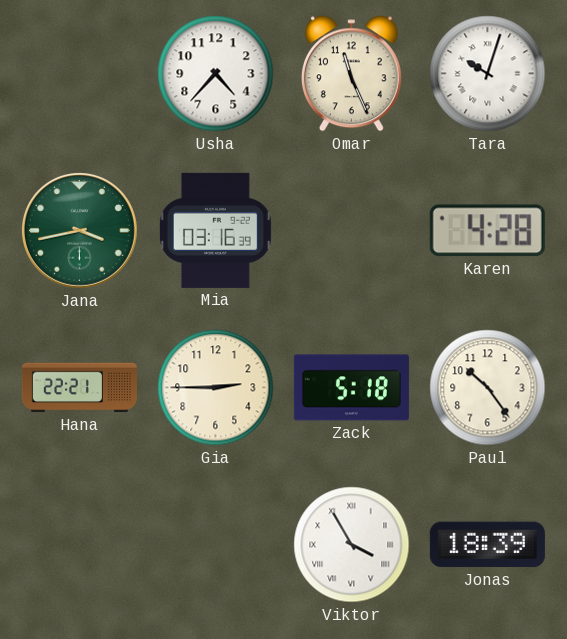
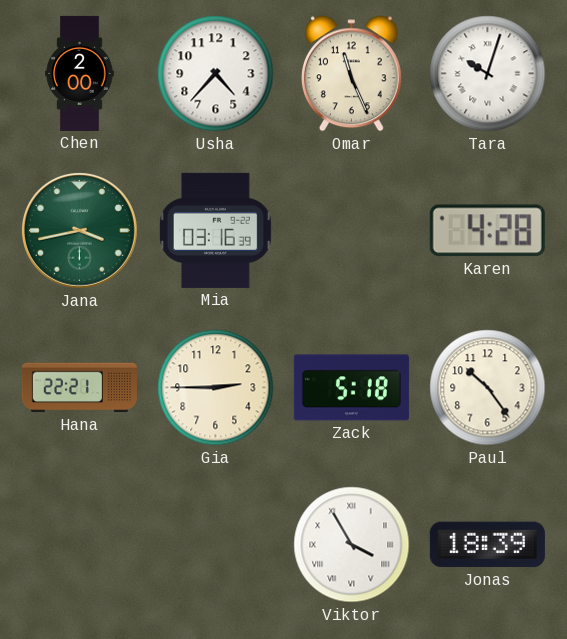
Chen: none -> 2:00 (80, 73)
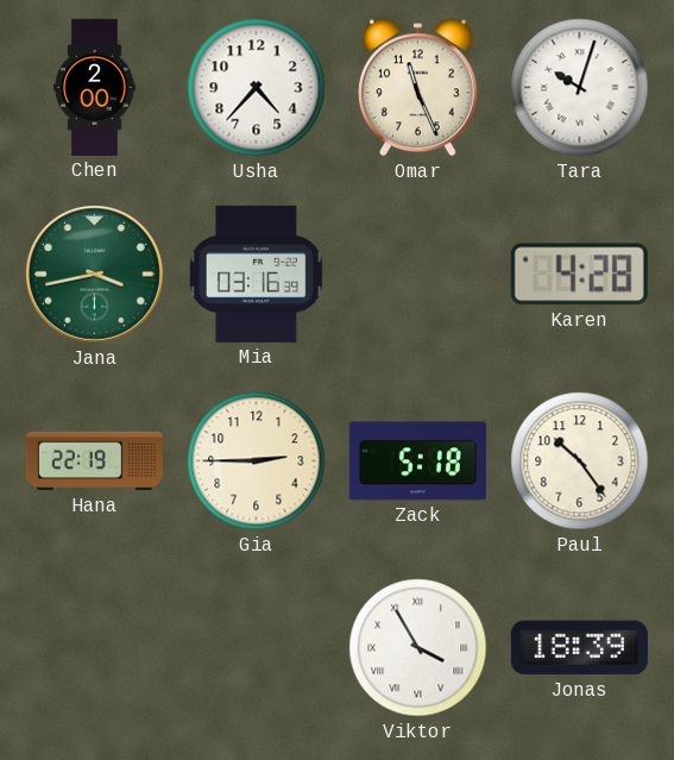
Hana: 22:21 -> 22:19 (94, 461)
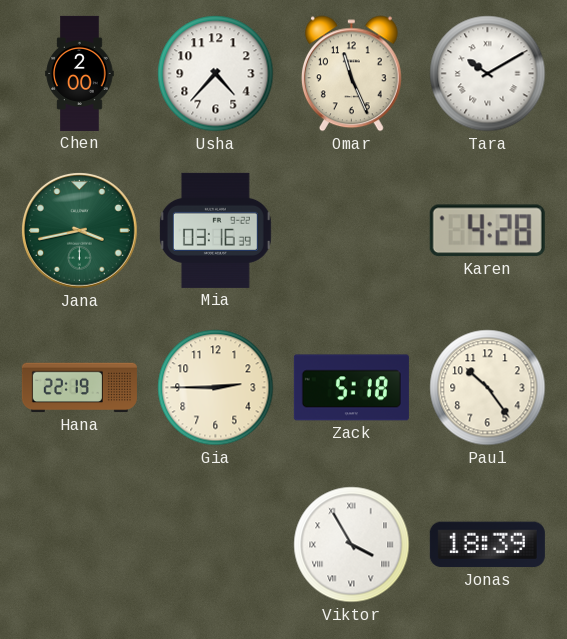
Tara: 10:03 -> 10:10 (488, 74)
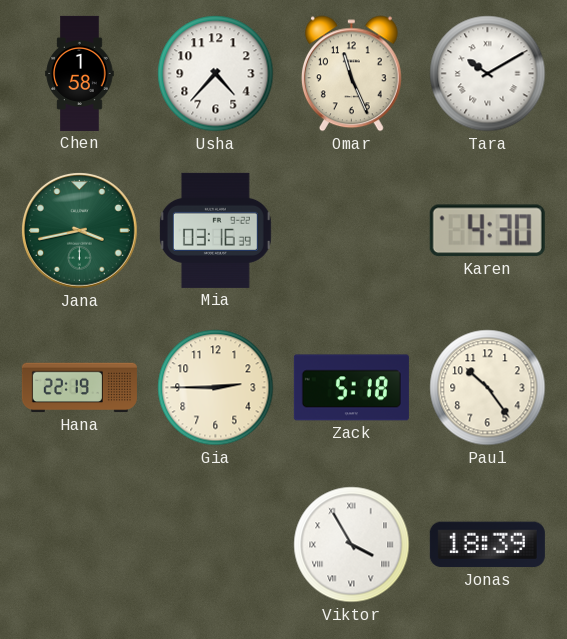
Chen: 2:00 -> 1:58 (80, 73)
Karen: 4:28 -> 4:30 (487, 231)
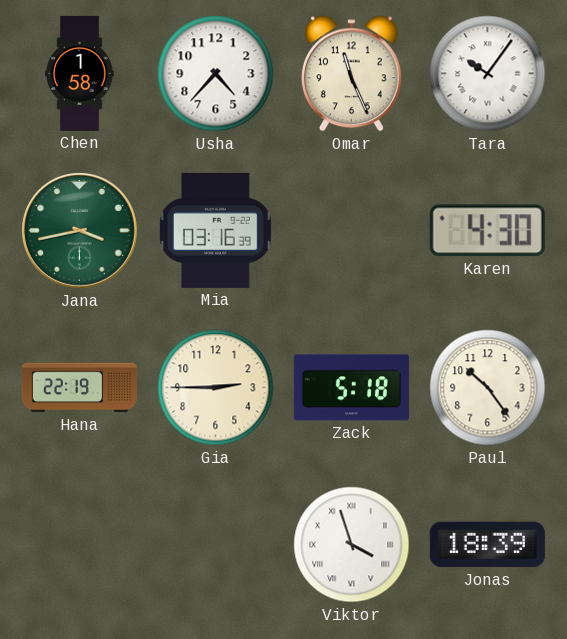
Tara: 10:10 -> 10:06 (488, 74)
Viktor: 3:55 -> 3:57 (352, 545)
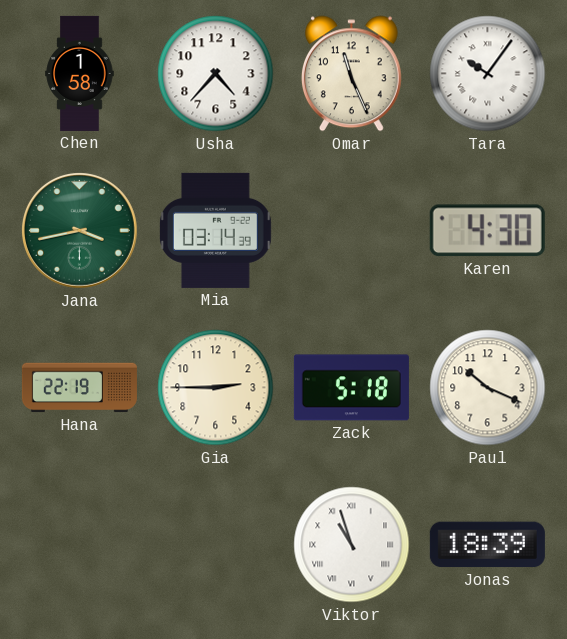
Mia: 03:16 -> 03:14 (215, 230)
Paul: 10:24 -> 10:19 (488, 388)
Viktor: 3:57 -> 10:57 (352, 545)
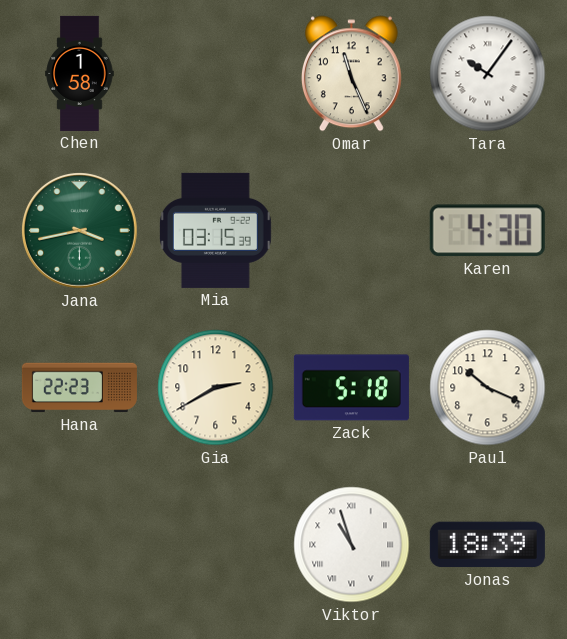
Usha: 4:37 -> none (216, 74)
Mia: 03:14 -> 03:15 (215, 230)
Hana: 22:19 -> 22:23 (79, 388)
Gia: 2:45 -> 2:40 (216, 388)
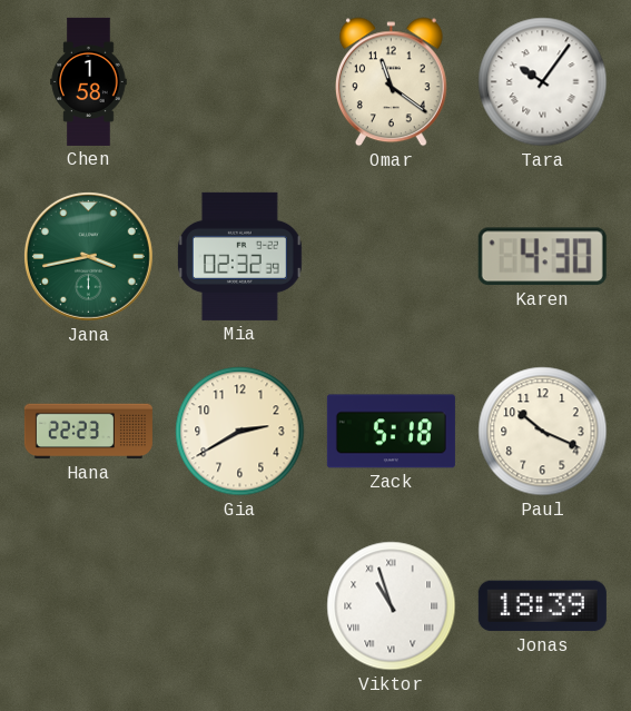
Omar: 11:26 -> 11:21 (391, 82)
Mia: 03:15 -> 02:32 (239, 256)
